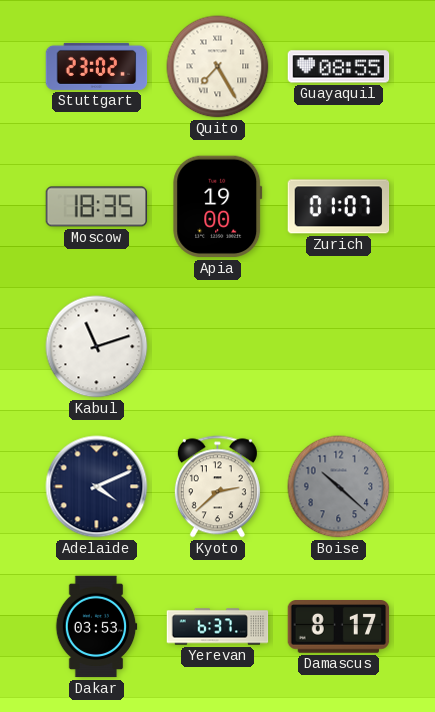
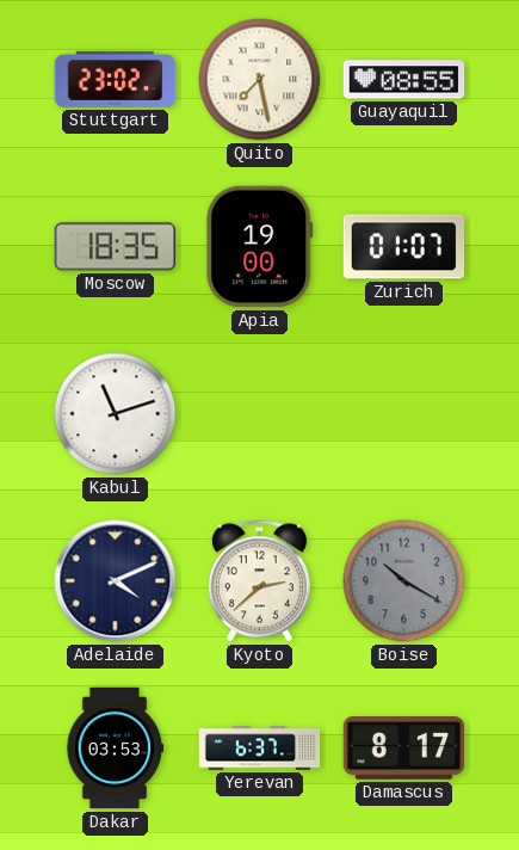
Quito: 7:25 -> 7:28 (260, 80)
Boise: 10:22 -> 10:20 (404, 581)
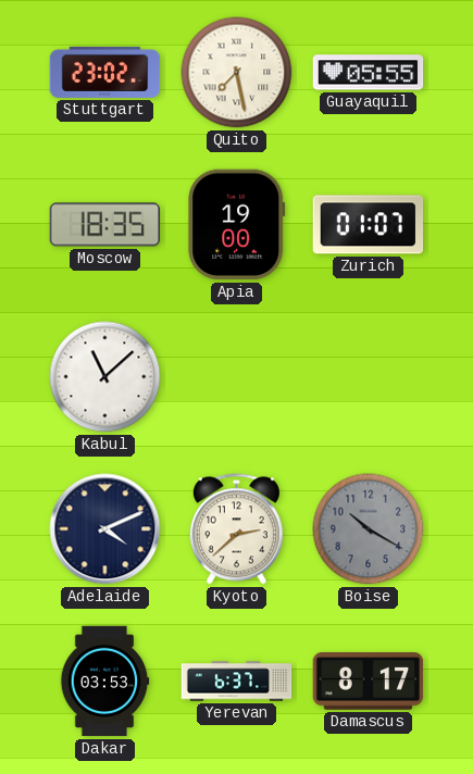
Guayaquil: 08:55 -> 05:55 (369, 73)
Kabul: 11:12 -> 11:08 (105, 377)
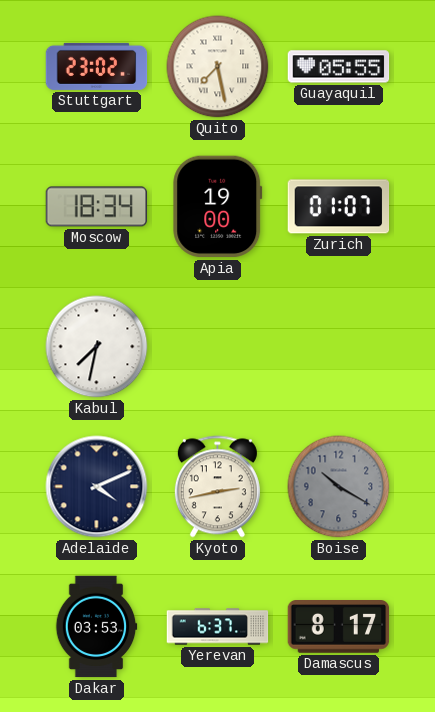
Moscow: 18:35 -> 18:34 (97, 207)
Kabul: 11:08 -> 7:32 (97, 347)
Kyoto: 2:38 -> 2:43 (217, 487)
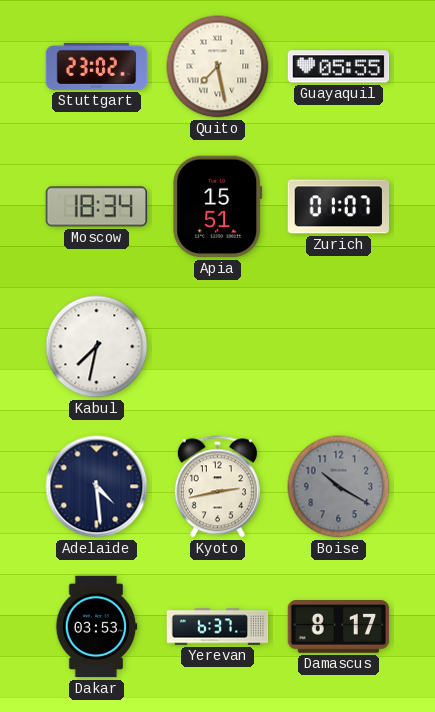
Apia: 19:00 -> 15:51 (218, 207)
Adelaide: 4:11 -> 4:29 (97, 487)
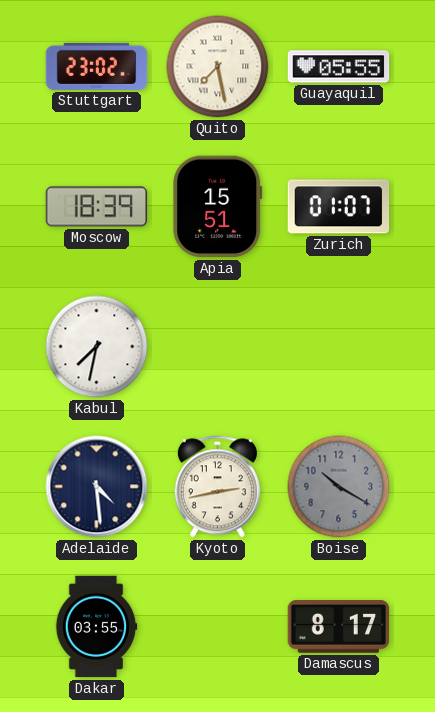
Moscow: 18:34 -> 18:39 (97, 207)
Dakar: 03:53 -> 03:55 (96, 627)
Yerevan: 6:37 -> none (218, 627)
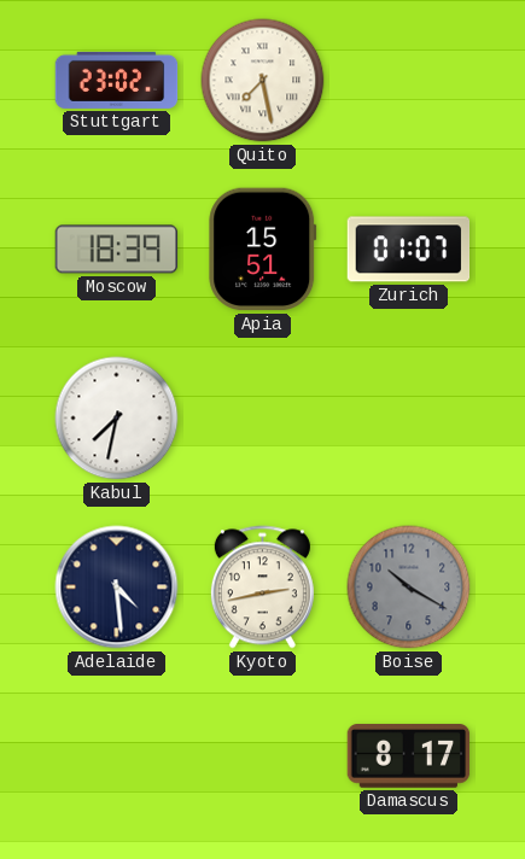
Guayaquil: 05:55 -> none (339, 67)
Dakar: 03:55 -> none (96, 627)
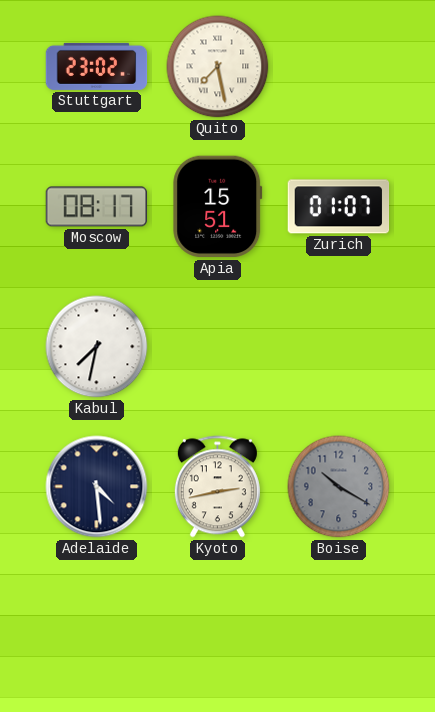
Moscow: 18:39 -> 08:17 (97, 207)
Damascus: 8:17 -> none (409, 756)
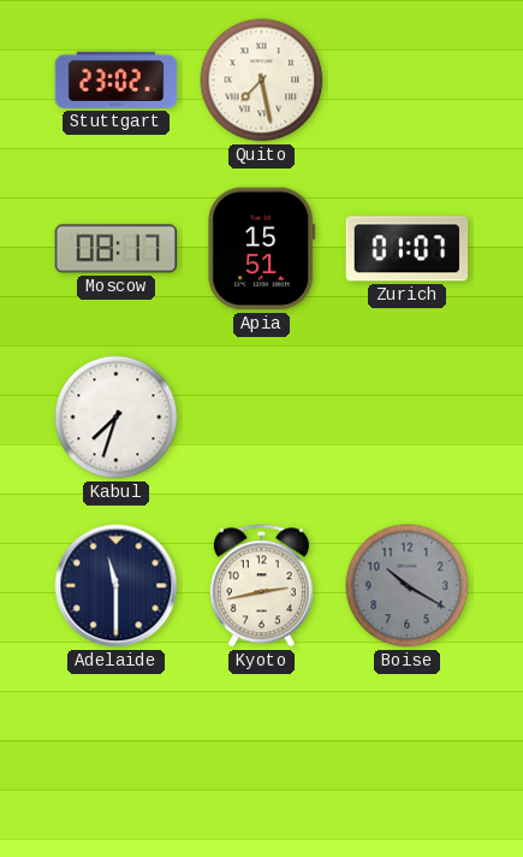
Kabul: 7:32 -> 7:33 (117, 418)
Adelaide: 4:29 -> 11:30 (117, 586)
